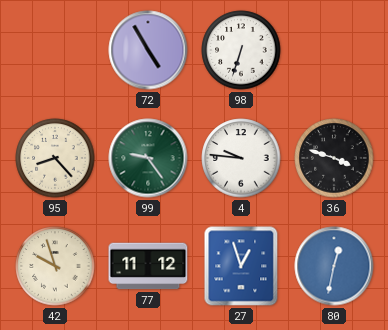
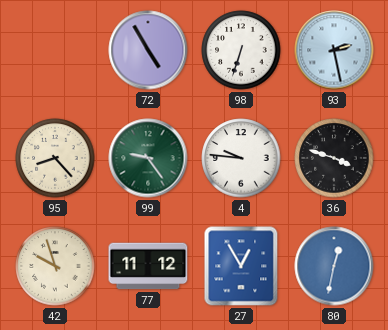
93: none -> 2:28 (334, 50)
27: 12:57 -> 12:55 (241, 266)
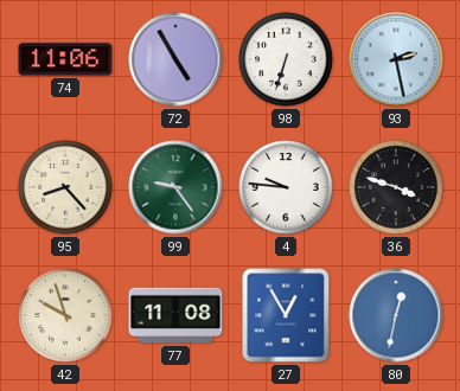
74: none -> 11:06 (65, 59)
77: 11:12 -> 11:08 (175, 315)
